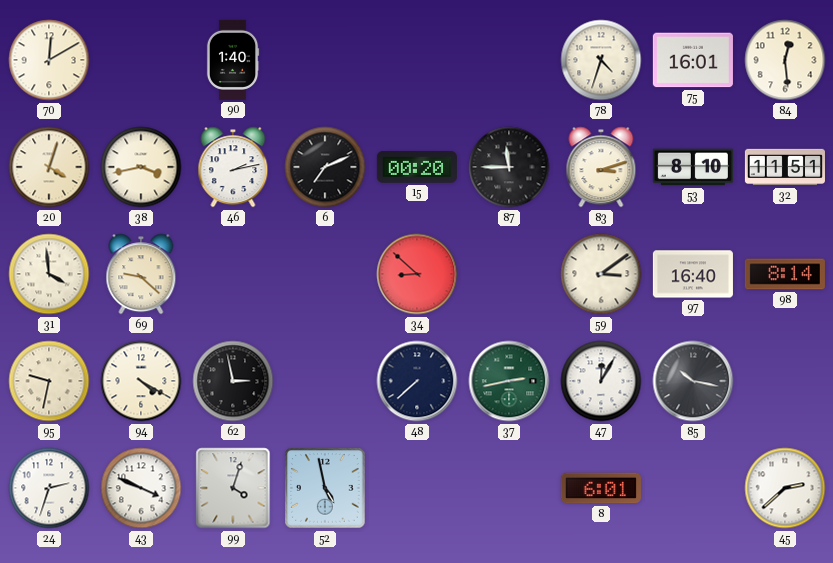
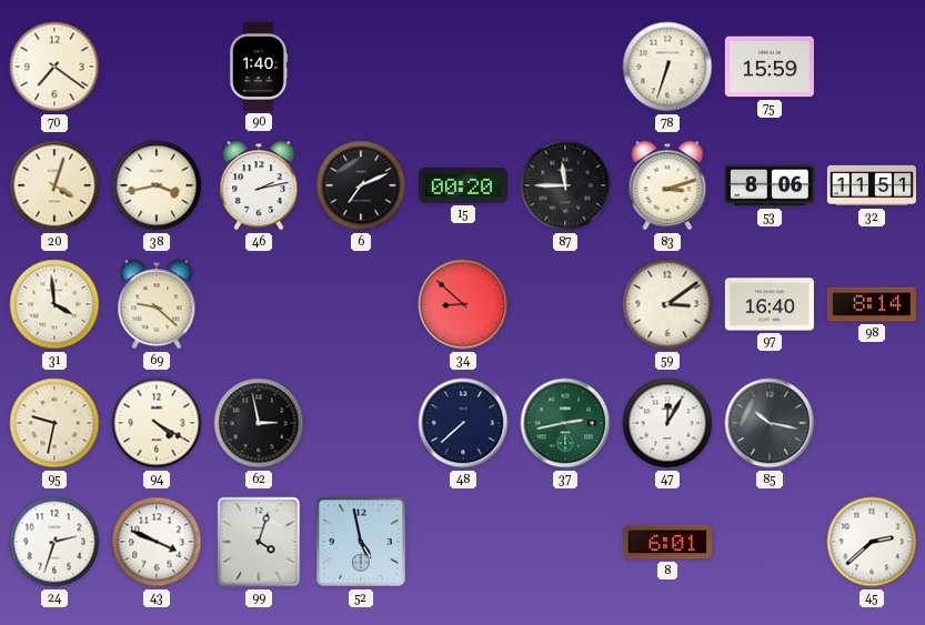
70: 12:10 -> 7:21 (54, 67)
78: 4:33 -> 6:33 (667, 67)
75: 16:01 -> 15:59 (770, 67)
84: 12:29 -> none (785, 60)
53: 8:10 -> 8:06 (770, 185)
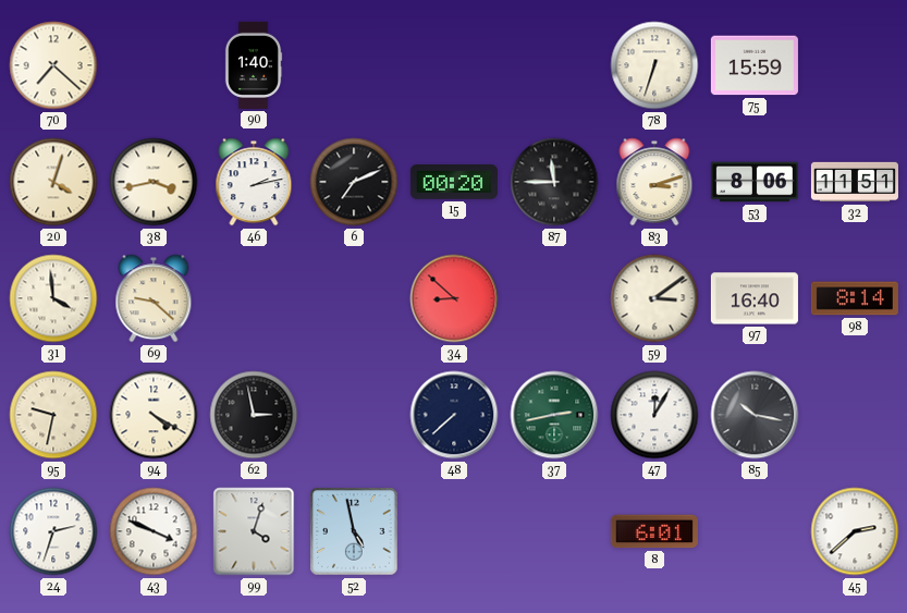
70: 7:21 -> 7:22 (53, 65)
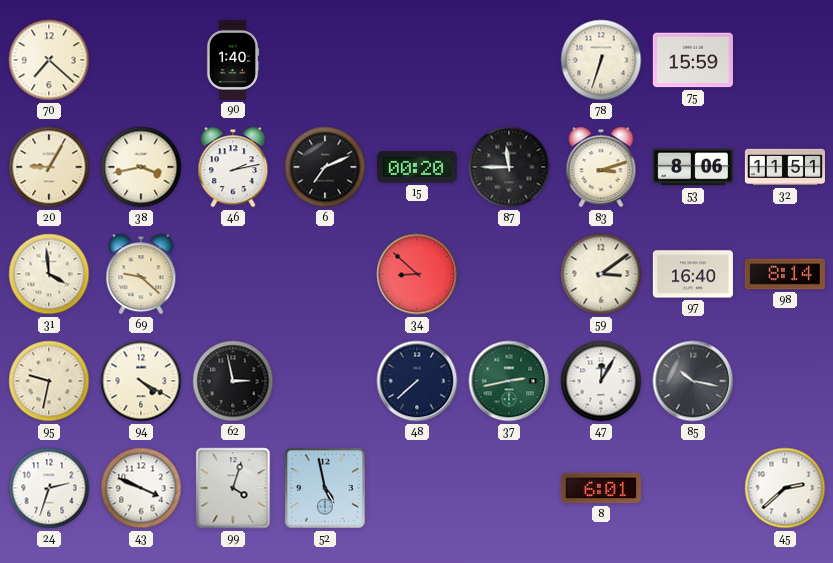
20: 4:03 -> 9:05 (49, 167)
